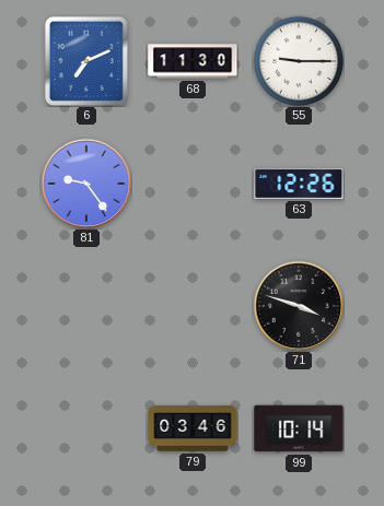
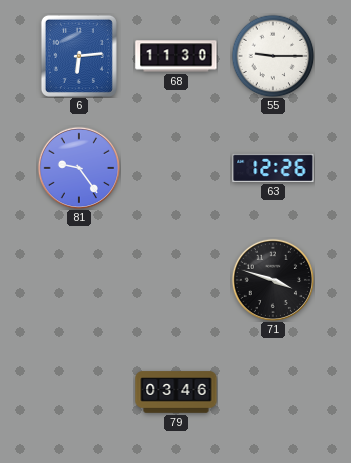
6: 7:11 -> 6:14 (79, 56)
99: 10:14 -> none (299, 428)
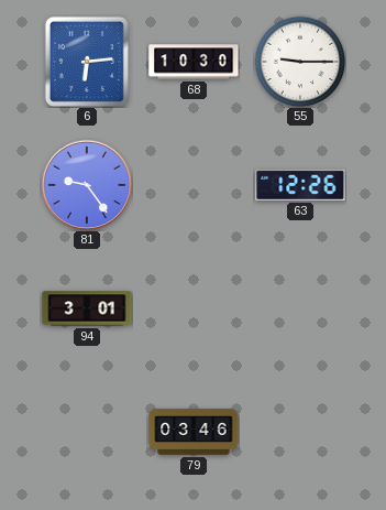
68: 11:30 -> 10:30 (194, 62)
94: none -> 3:01 (87, 308)
71: 3:48 -> none (272, 279)
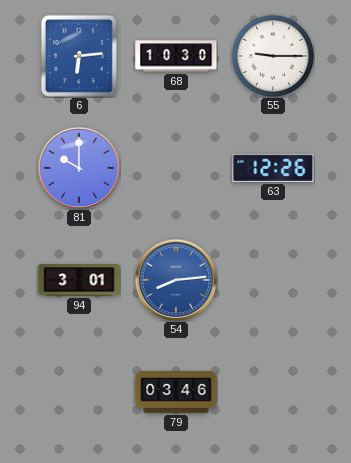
81: 9:24 -> 10:00 (78, 167)
54: none -> 8:14 (175, 279)
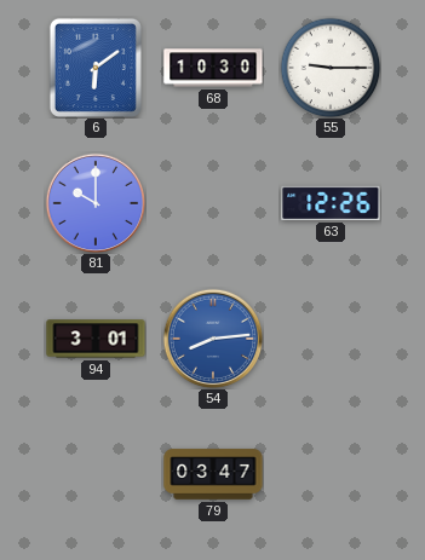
6: 6:14 -> 6:09 (96, 68)
79: 03:46 -> 03:47 (213, 474)
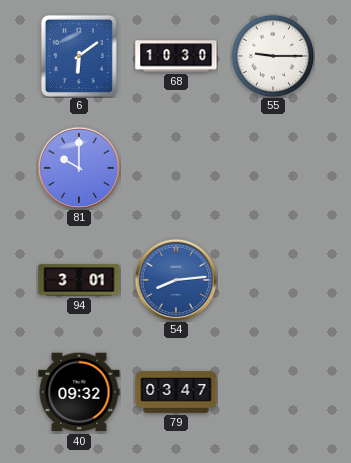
63: 12:26 -> none (331, 203)
40: none -> 09:32 (79, 392)
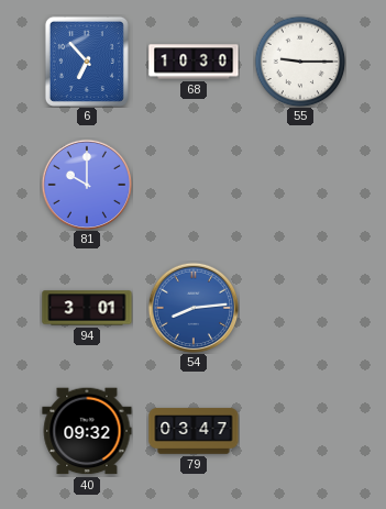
6: 6:09 -> 6:53 (87, 62)
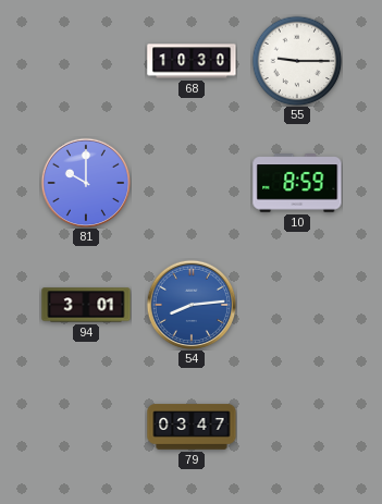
6: 6:53 -> none (87, 62)
10: none -> 8:59 (297, 183)
40: 09:32 -> none (87, 431)
